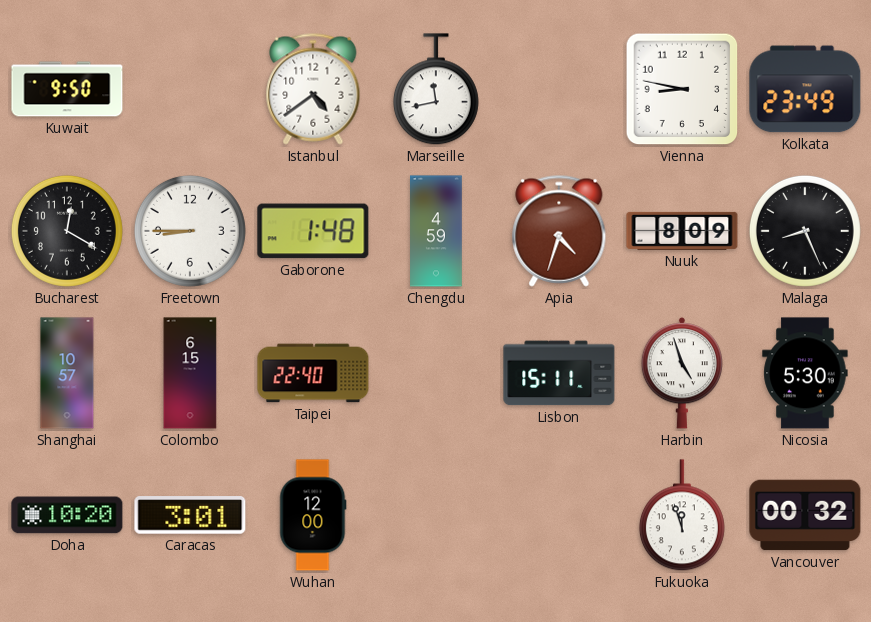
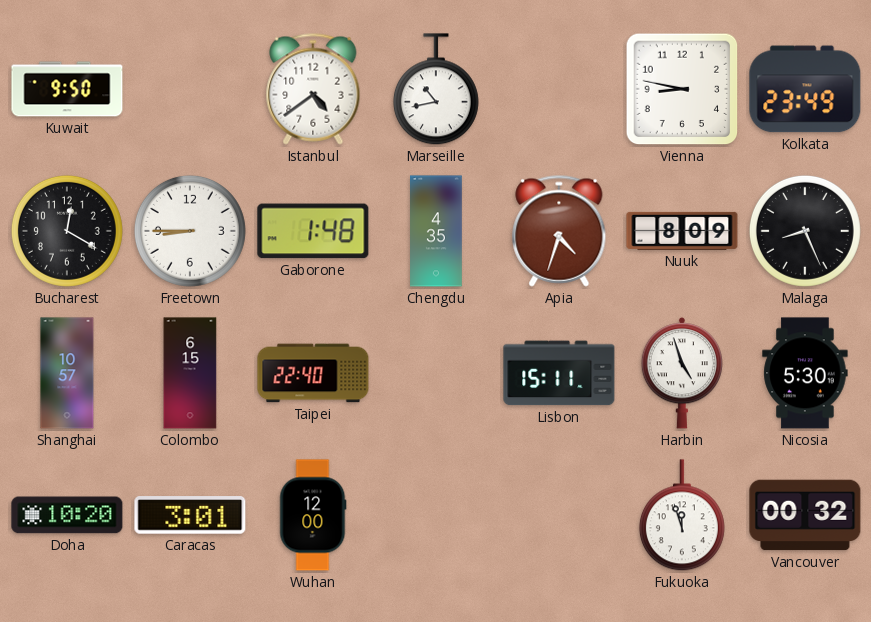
Marseille: 11:43 -> 10:43 (436, 90)
Chengdu: 4:59 -> 4:35 (436, 231)
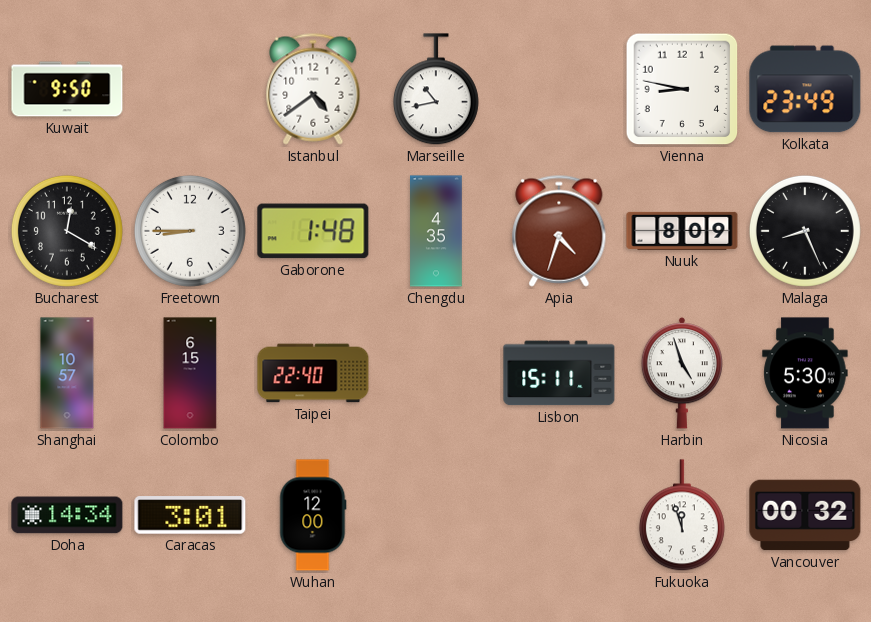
Doha: 10:20 -> 14:34 (67, 515)
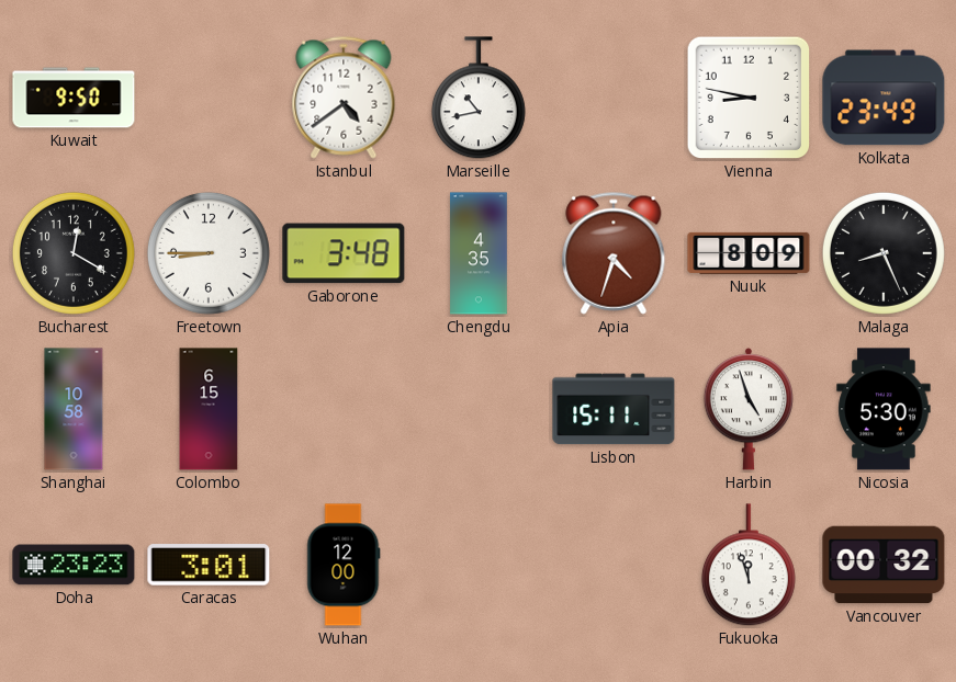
Gaborone: 1:48 -> 3:48 (344, 253)
Shanghai: 10:57 -> 10:58 (74, 409)
Taipei: 22:40 -> none (313, 373)
Doha: 14:34 -> 23:23 (74, 565)
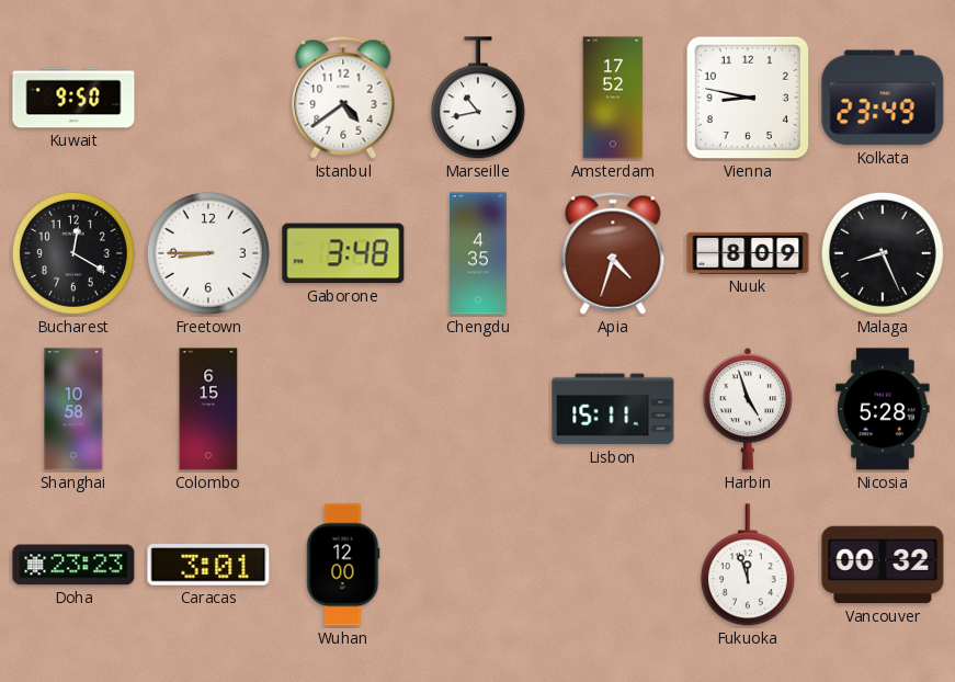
Amsterdam: none -> 17:52 (613, 98)
Nicosia: 5:30 -> 5:28 (883, 409)
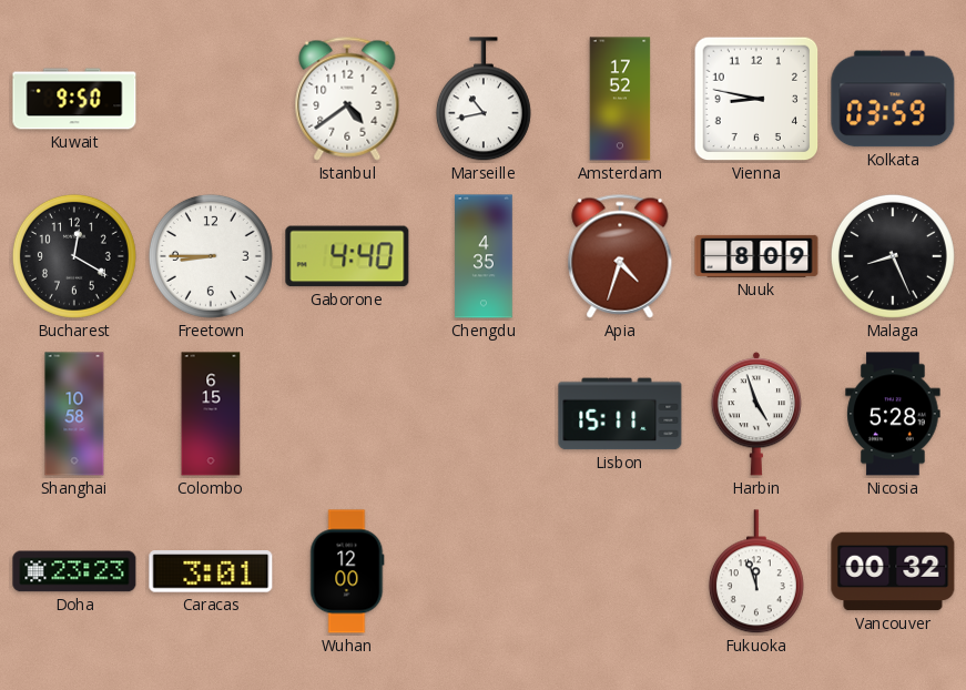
Kolkata: 23:49 -> 03:59 (893, 99)
Gaborone: 3:48 -> 4:40 (347, 256)
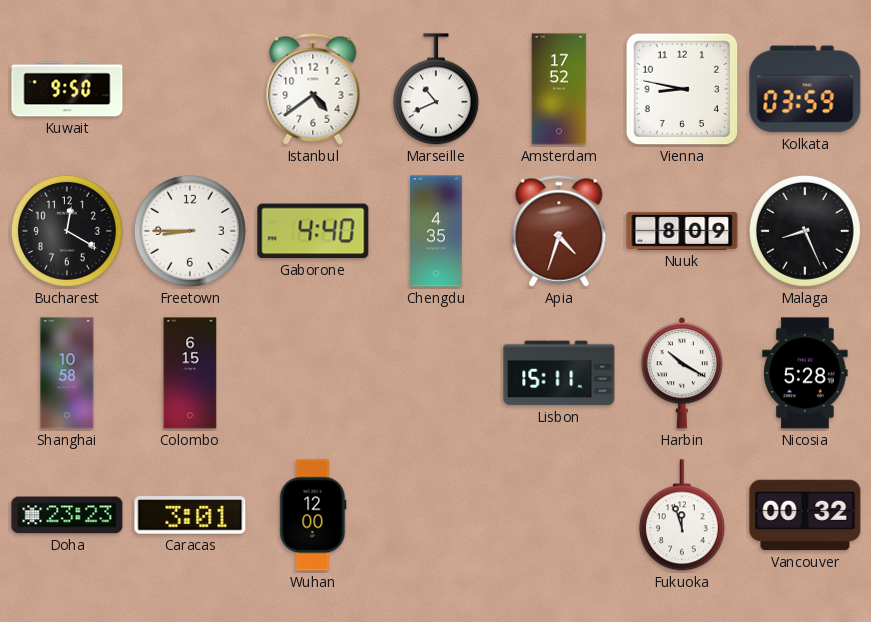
Marseille: 10:43 -> 10:41 (436, 90)
Harbin: 4:57 -> 10:20 (681, 373)
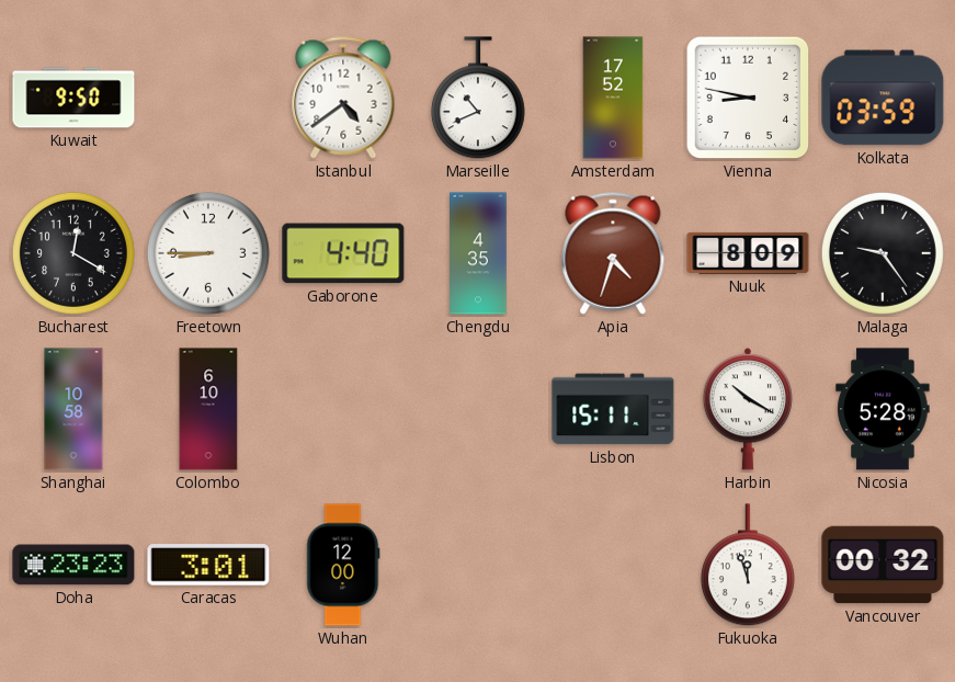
Malaga: 8:26 -> 9:24 (883, 253)
Colombo: 6:15 -> 6:10 (208, 409)
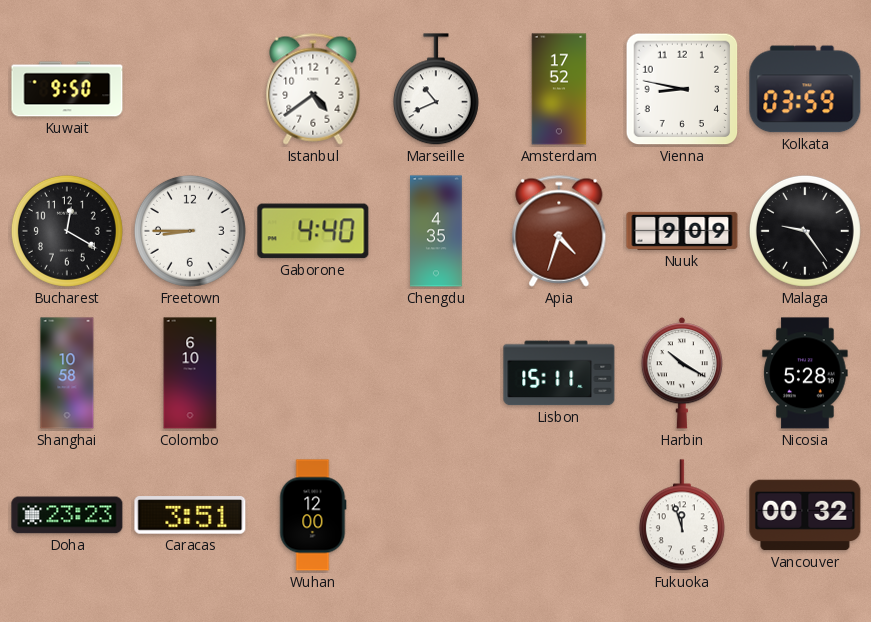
Nuuk: 8:09 -> 9:09 (682, 231)
Caracas: 3:01 -> 3:51 (190, 515)
